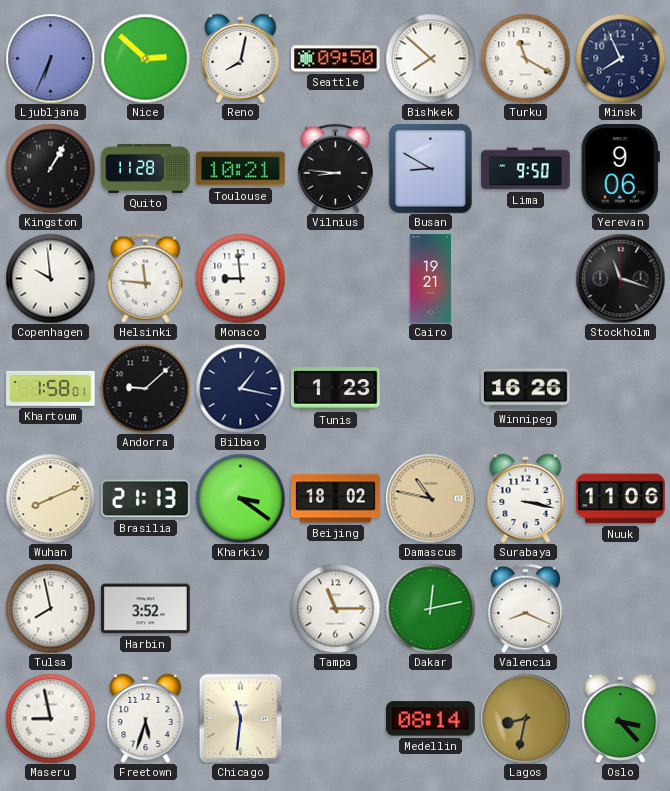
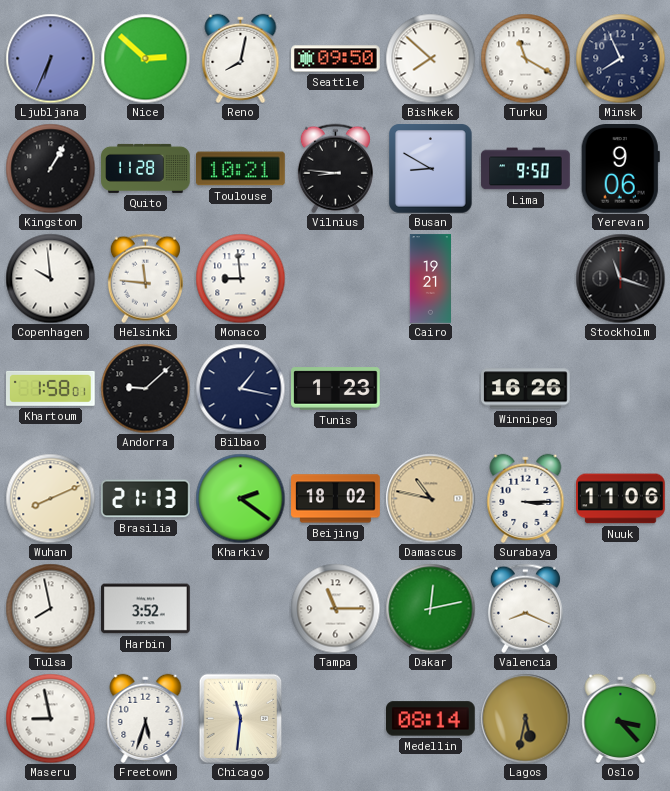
Kharkiv: 3:21 -> 2:21 (240, 498)
Surabaya: 3:17 -> 3:15 (526, 498)
Lagos: 8:32 -> 5:32 (525, 718)
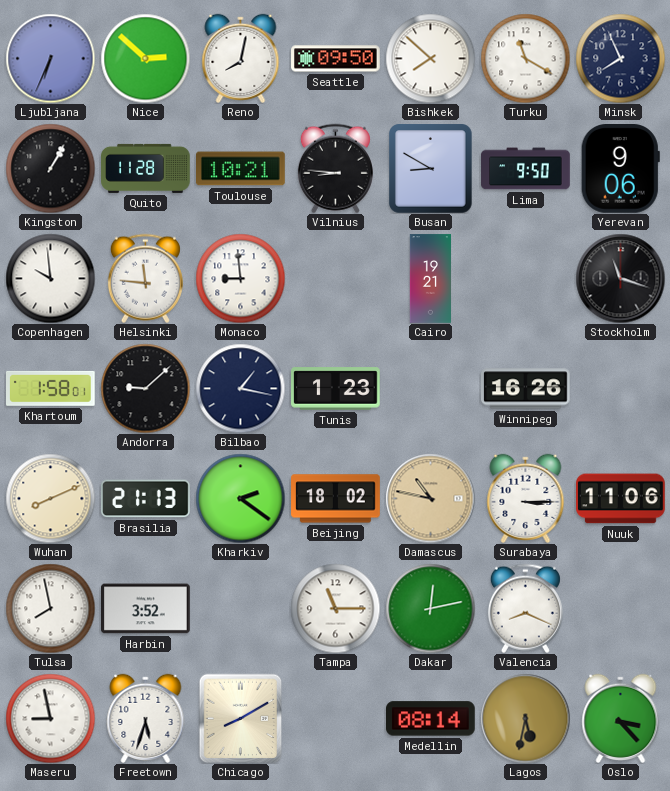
Chicago: 11:31 -> 8:10 (241, 718)
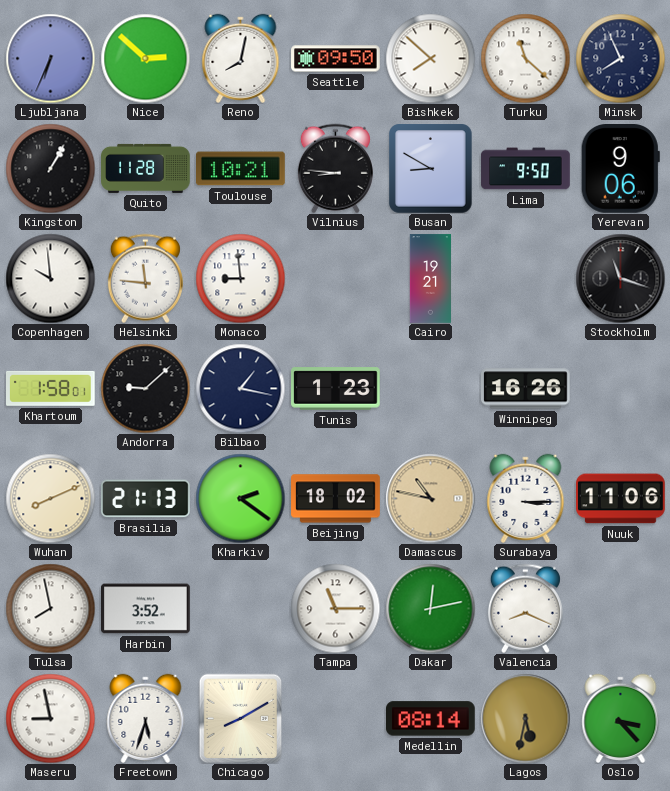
Turku: 11:20 -> 11:22 (525, 58)
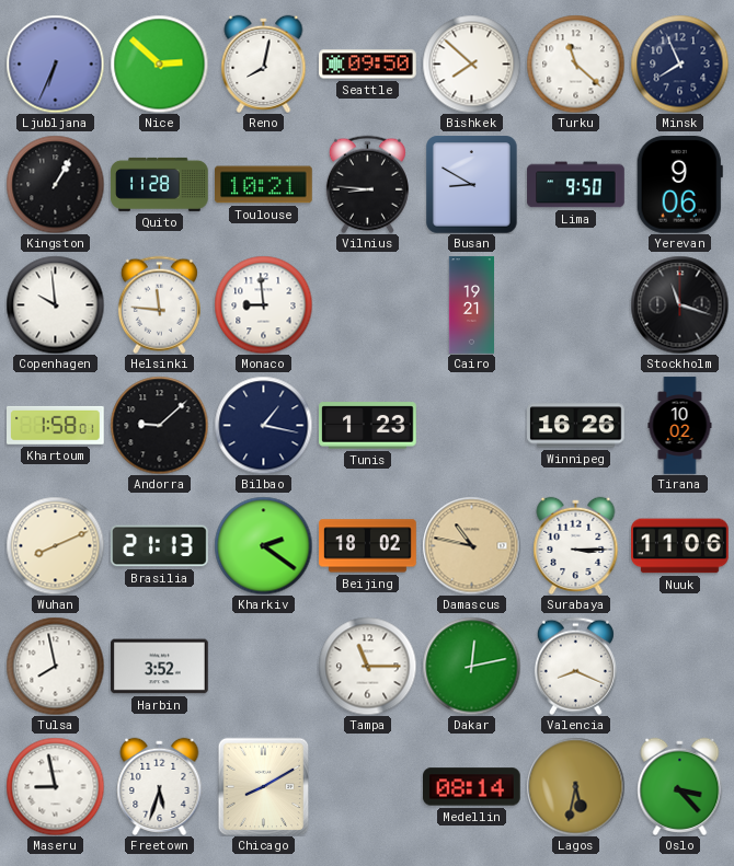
Tirana: none -> 10:02 (680, 426)
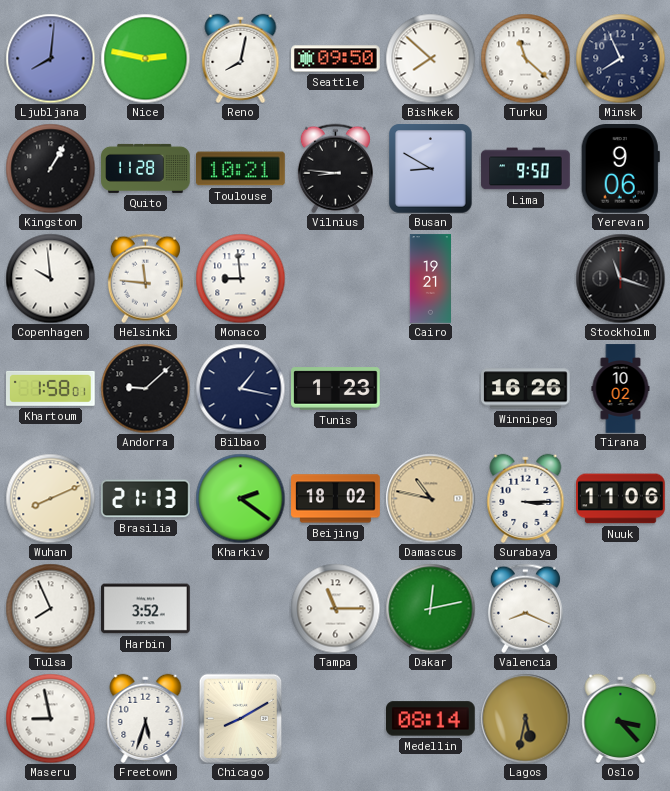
Ljubljana: 6:34 -> 8:01 (50, 58)
Nice: 2:52 -> 2:47 (145, 58)
Tulsa: 7:58 -> 7:56 (50, 608)
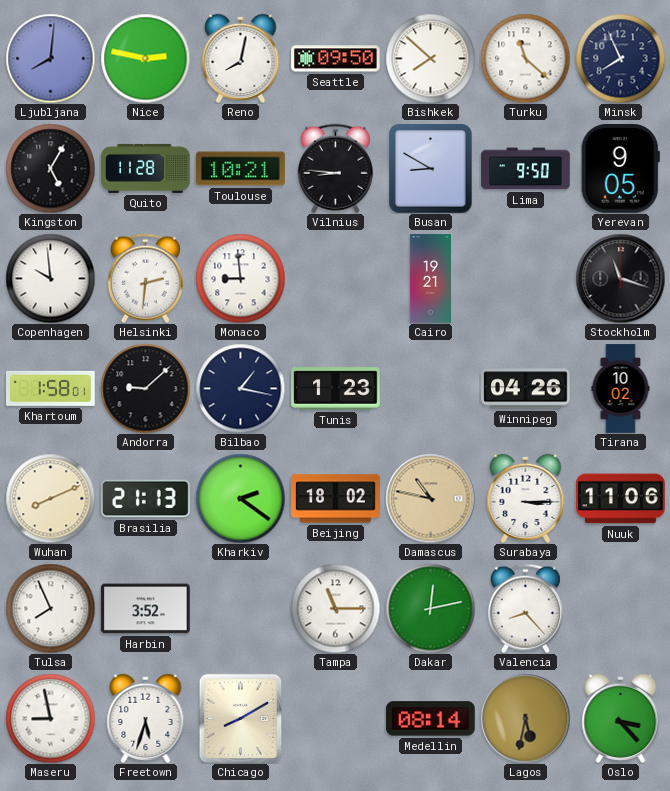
Kingston: 1:05 -> 5:05 (50, 168)
Yerevan: 9:06 -> 9:05 (620, 169)
Helsinki: 11:46 -> 2:31 (145, 278)
Winnipeg: 16:26 -> 04:26 (526, 389)
Valencia: 8:19 -> 8:23 (525, 608)
